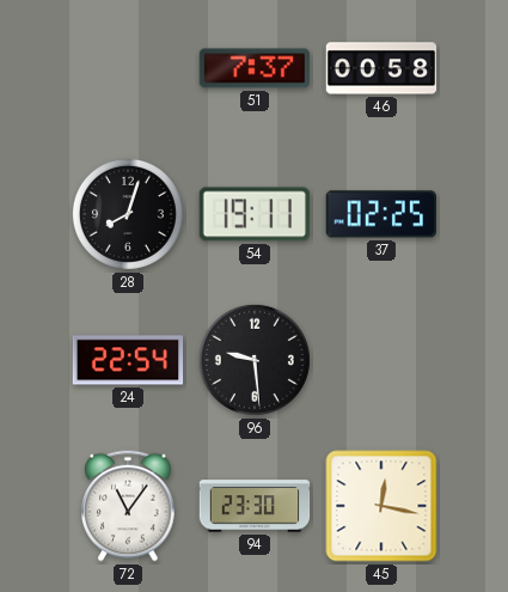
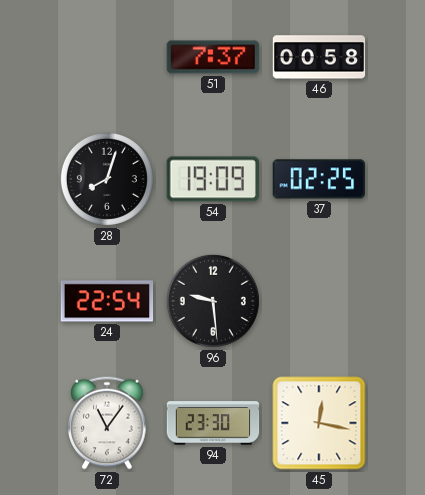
54: 19:11 -> 19:09 (212, 179)
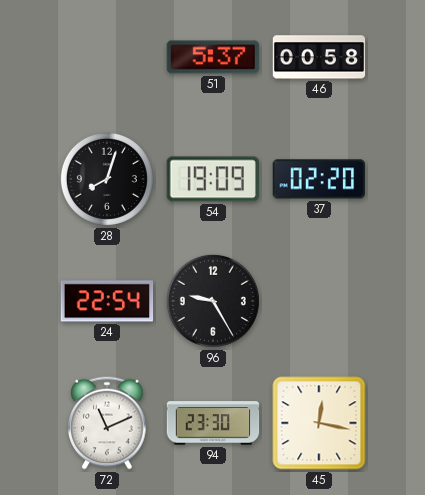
51: 7:37 -> 5:37 (213, 57)
37: 02:25 -> 02:20 (318, 179)
96: 9:29 -> 9:25 (213, 301)
72: 11:06 -> 11:11 (107, 423)
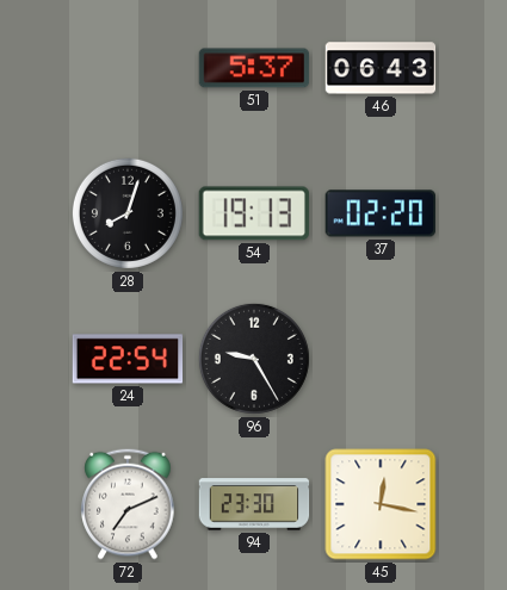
46: 00:58 -> 06:43 (381, 68)
54: 19:09 -> 19:13 (253, 213)
72: 11:11 -> 7:11 (128, 504)
